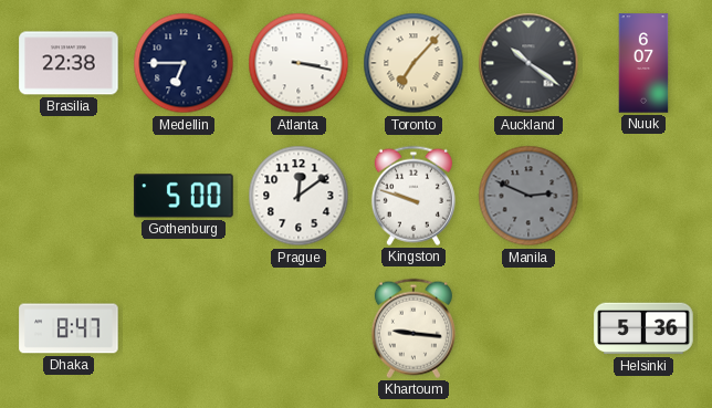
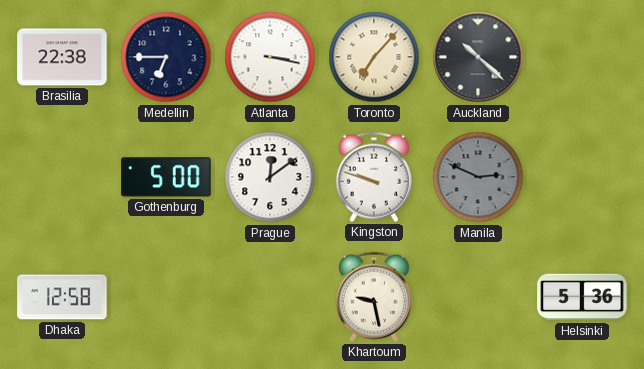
Auckland: 10:21 -> 10:22 (478, 57)
Nuuk: 6:07 -> none (643, 63)
Dhaka: 8:47 -> 12:58 (62, 297)
Khartoum: 9:16 -> 9:28 (374, 297)
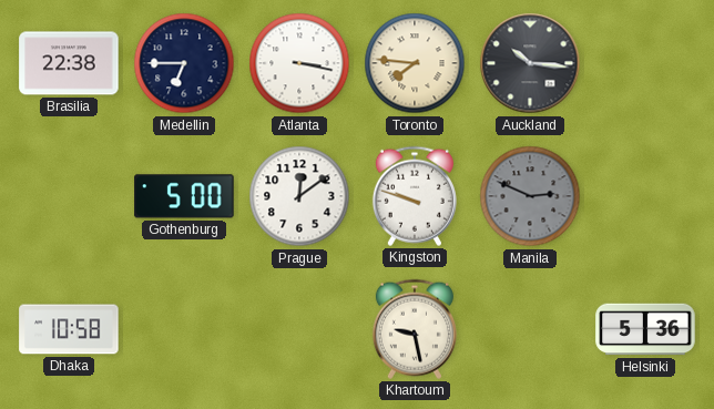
Toronto: 7:07 -> 7:46 (415, 63)
Auckland: 10:22 -> 10:16 (530, 63)
Dhaka: 12:58 -> 10:58 (69, 329)
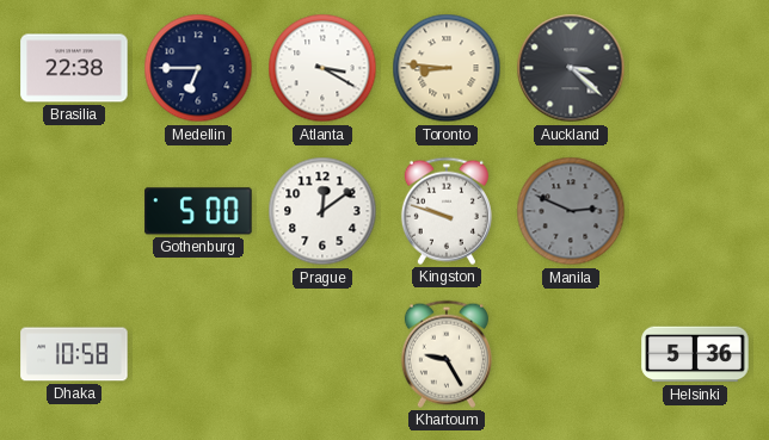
Atlanta: 3:17 -> 3:20 (322, 68)
Toronto: 7:46 -> 8:46 (447, 68)
Auckland: 10:16 -> 3:22 (571, 68)
Khartoum: 9:28 -> 9:25 (447, 354)
